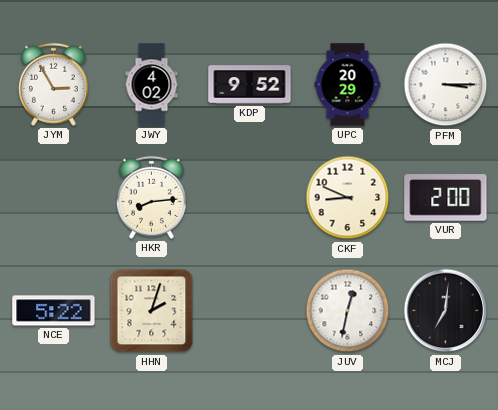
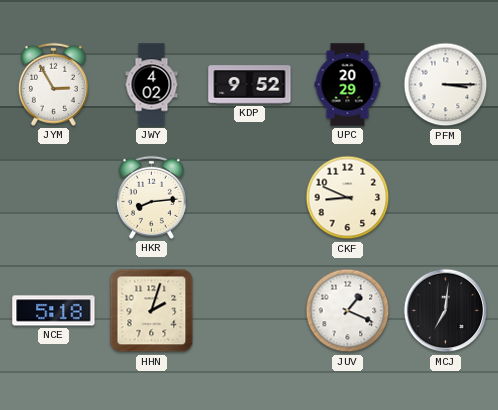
VUR: 2:00 -> none (446, 198)
NCE: 5:22 -> 5:18 (54, 311)
JUV: 12:32 -> 1:19 (348, 311)
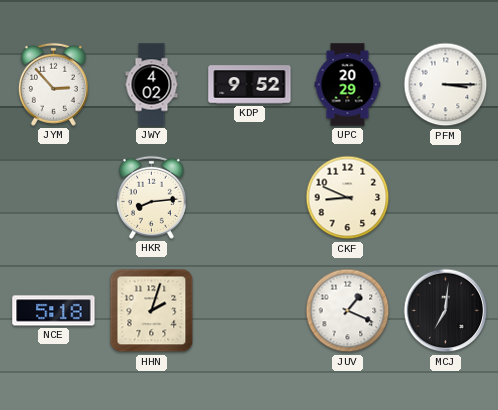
JYM: 2:55 -> 2:53 (53, 84)
